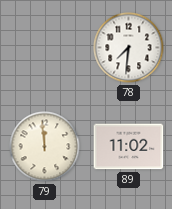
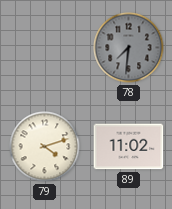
78 dial: white -> grey (129, 48)
79: 11:59 -> 4:12 (45, 147)
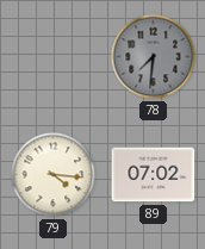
79: 4:12 -> 4:16 (54, 175)
89: 11:02 -> 07:02 (154, 175)
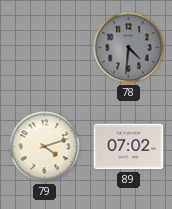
78: 7:31 -> 4:31 (129, 48)
79: 4:16 -> 4:12 (45, 147)
